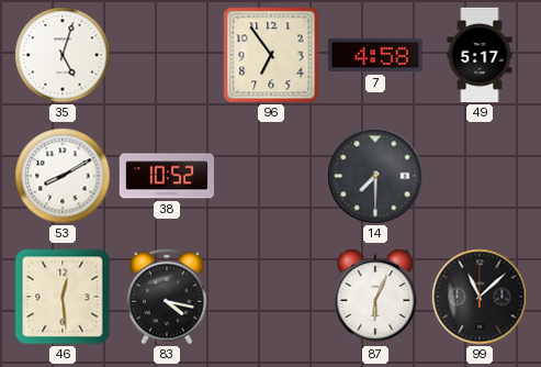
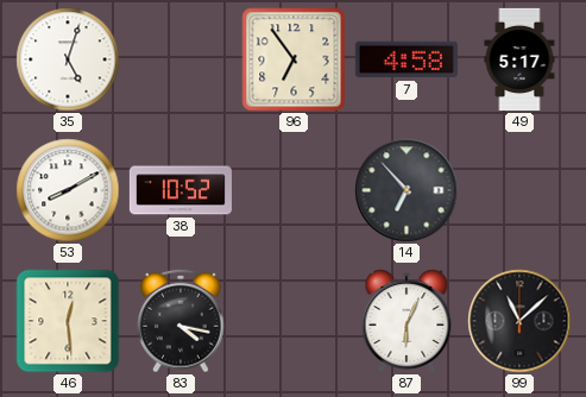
14: 7:30 -> 6:53 (407, 190)
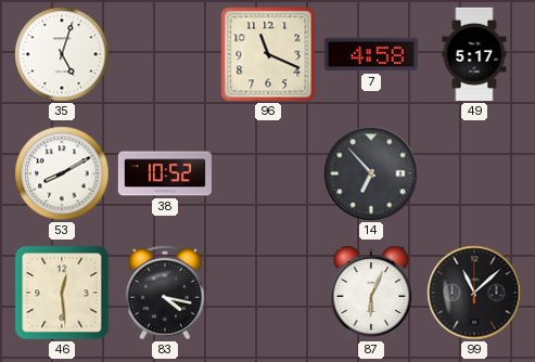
96: 6:54 -> 11:19 (268, 54)
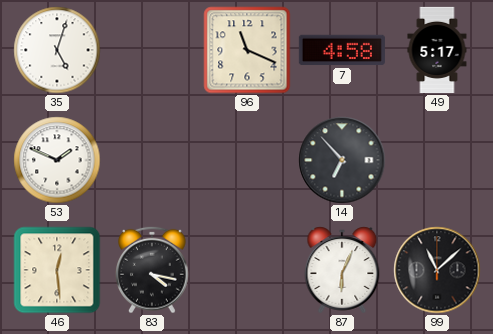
53: 8:10 -> 1:49 (57, 160)
38: 10:52 -> none (165, 173)
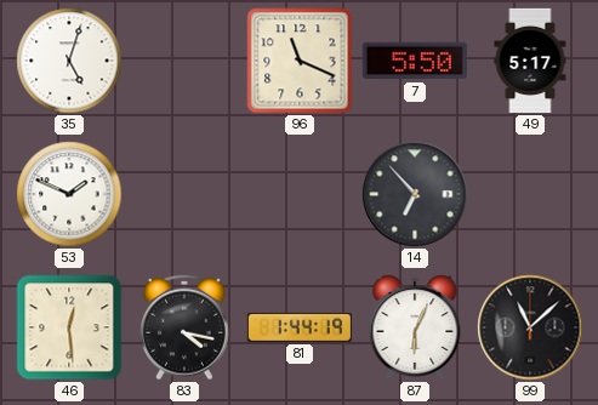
7: 4:58 -> 5:50 (415, 61)
81: none -> 1:44 (300, 327)
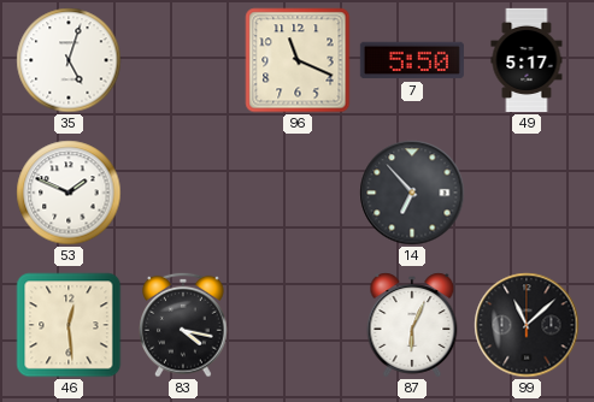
81: 1:44 -> none (300, 327)
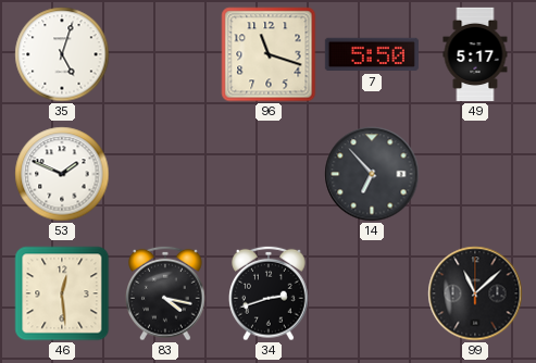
96: 11:19 -> 11:18 (269, 54)
34: none -> 2:42 (270, 293)
87: 6:04 -> none (412, 325)
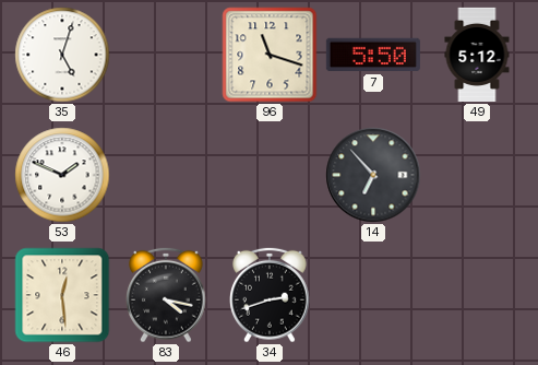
49: 5:17 -> 5:12 (477, 55)
99: 11:08 -> none (475, 293)
